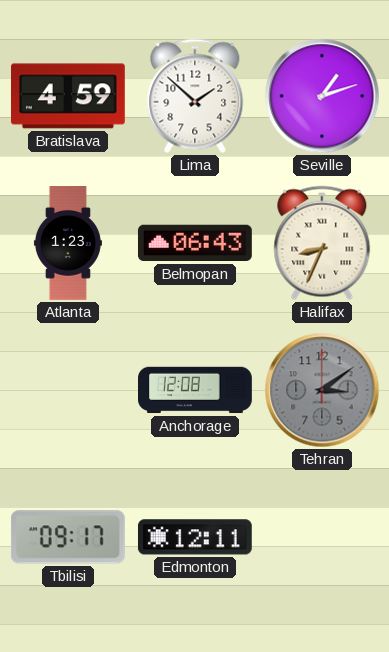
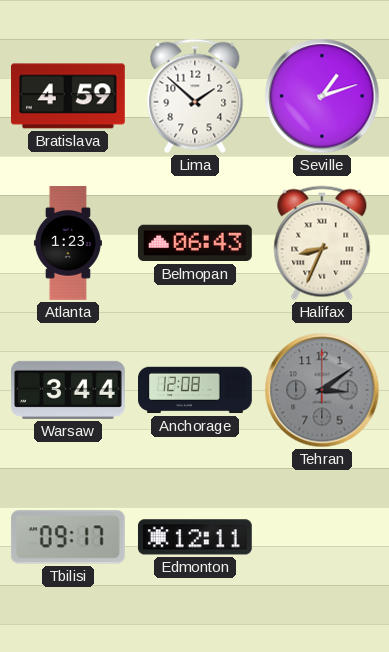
Warsaw: none -> 3:44 (69, 390)
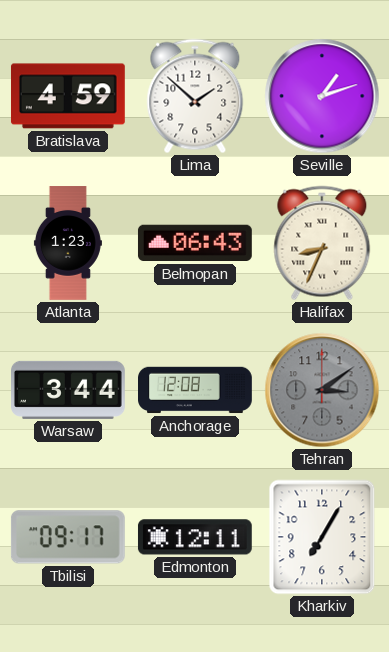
Kharkiv: none -> 7:05 (322, 537)
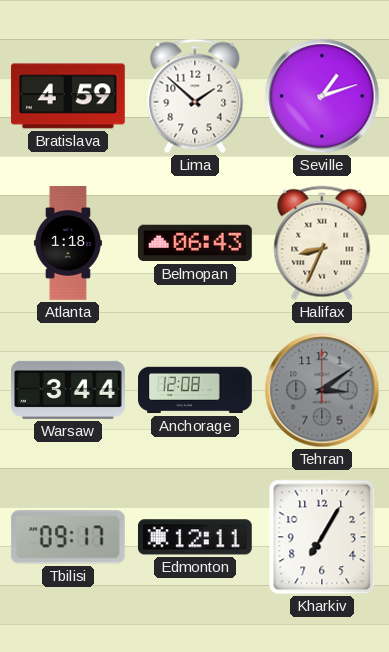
Atlanta: 1:23 -> 1:18 (68, 243)
